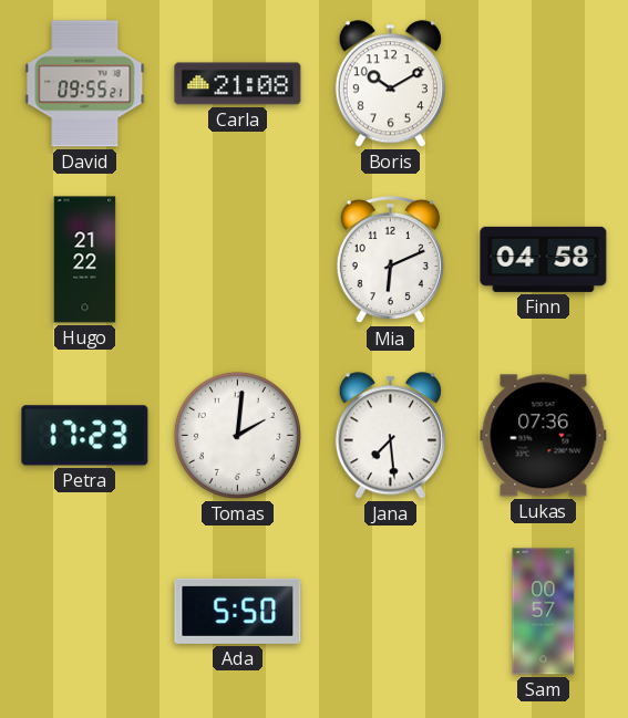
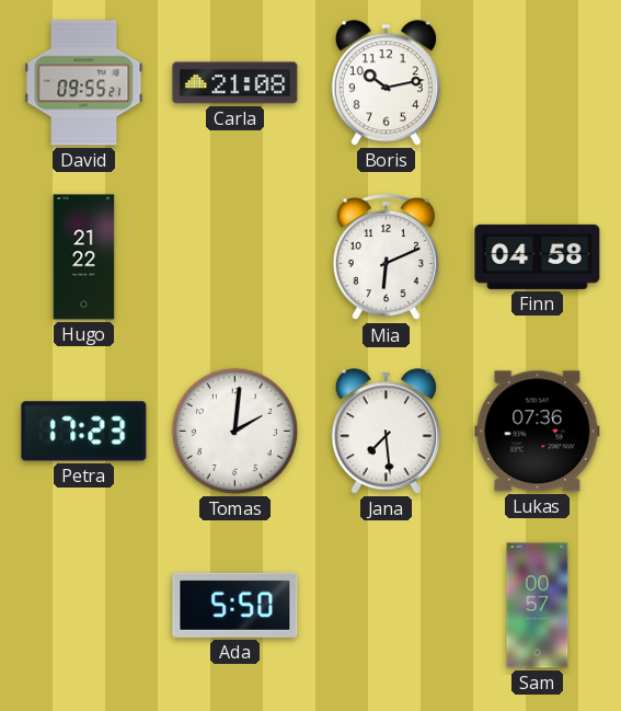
Boris: 10:10 -> 10:13 (386, 83)
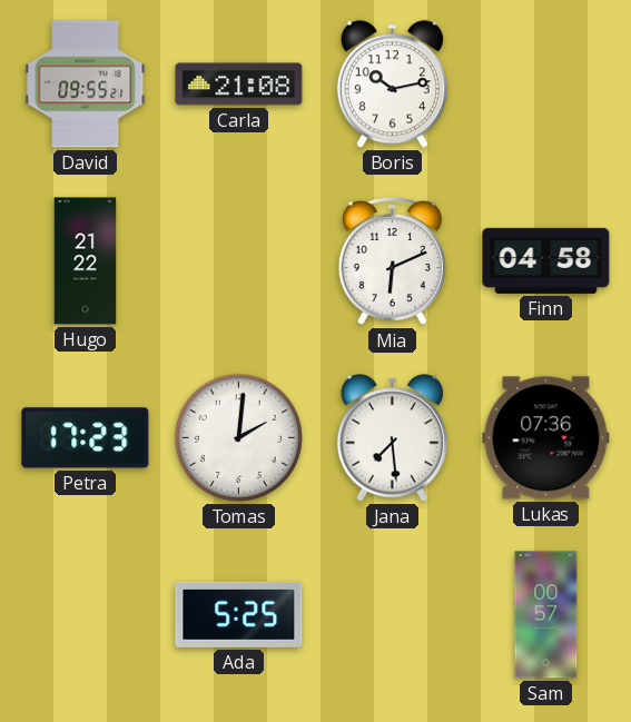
Ada: 5:50 -> 5:25 (239, 614)
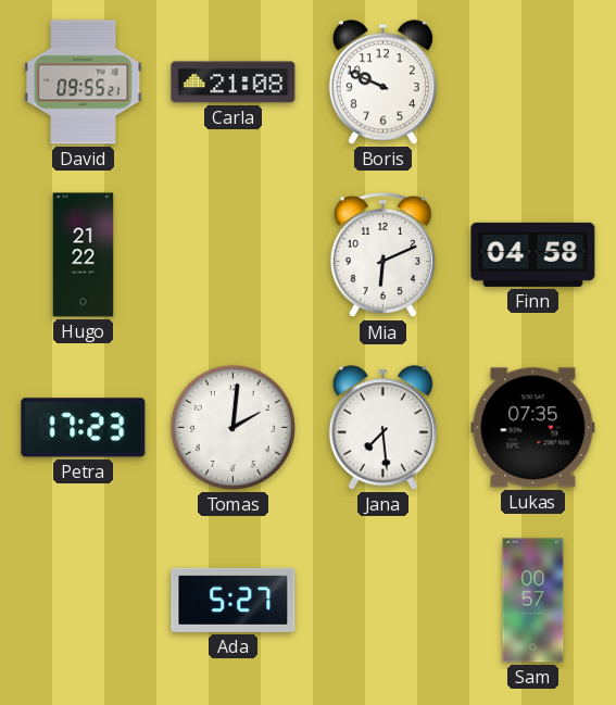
Boris: 10:13 -> 9:49 (382, 83)
Lukas: 07:36 -> 07:35 (533, 428)
Ada: 5:25 -> 5:27 (234, 600)
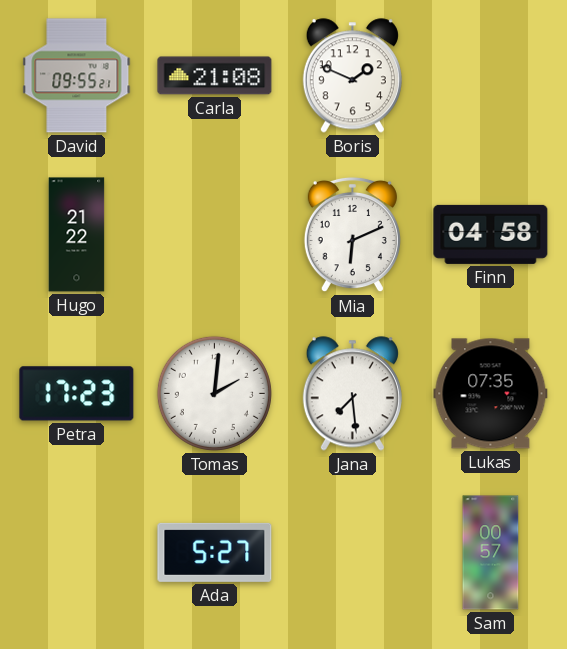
Boris: 9:49 -> 1:49 (352, 76)
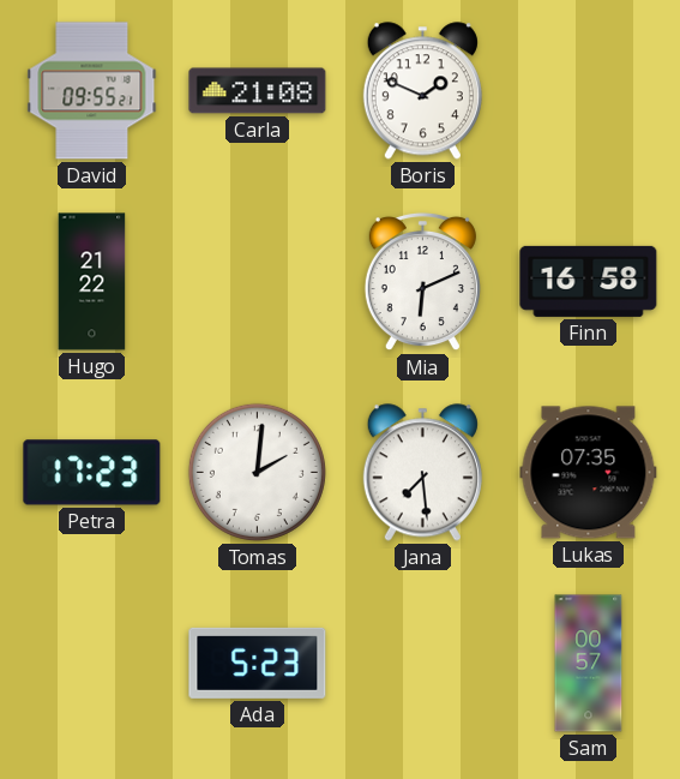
Finn: 04:58 -> 16:58 (589, 281)
Ada: 5:27 -> 5:23 (258, 663)
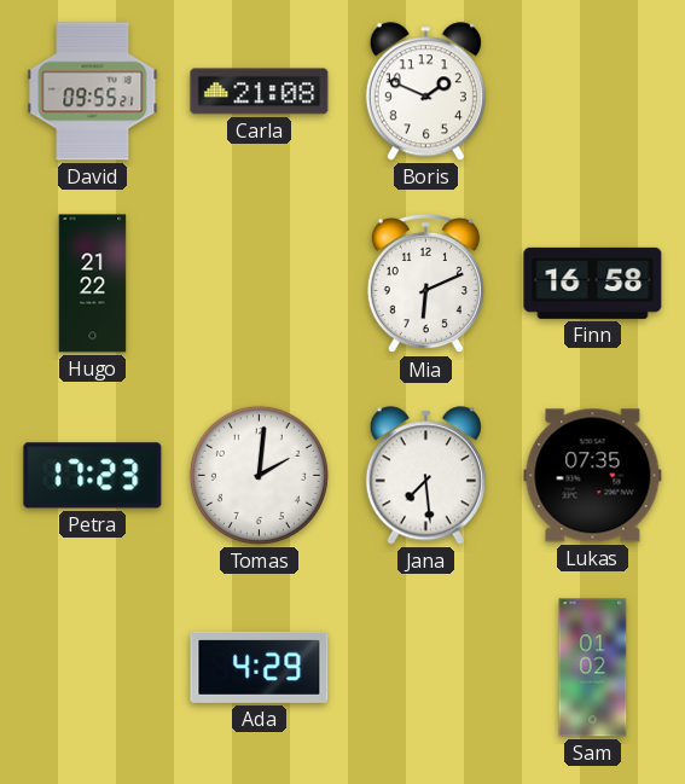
Ada: 5:23 -> 4:29 (260, 667)
Sam: 00:57 -> 01:02 (593, 668)
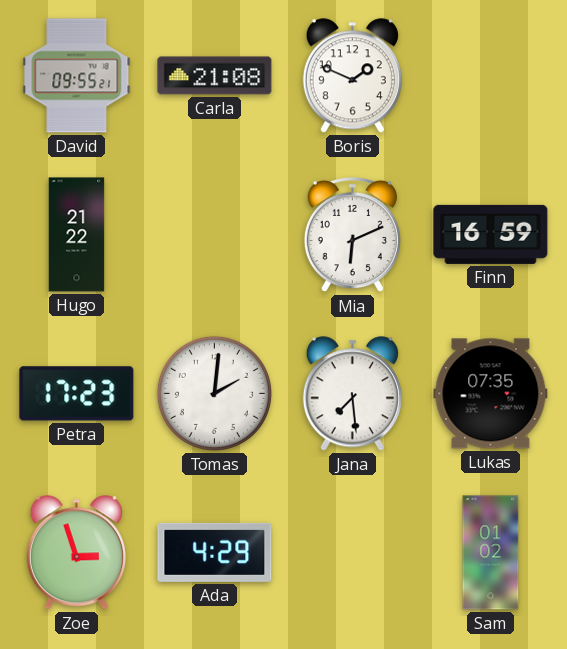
Finn: 16:58 -> 16:59 (491, 234)
Zoe: none -> 2:57 (76, 553)
